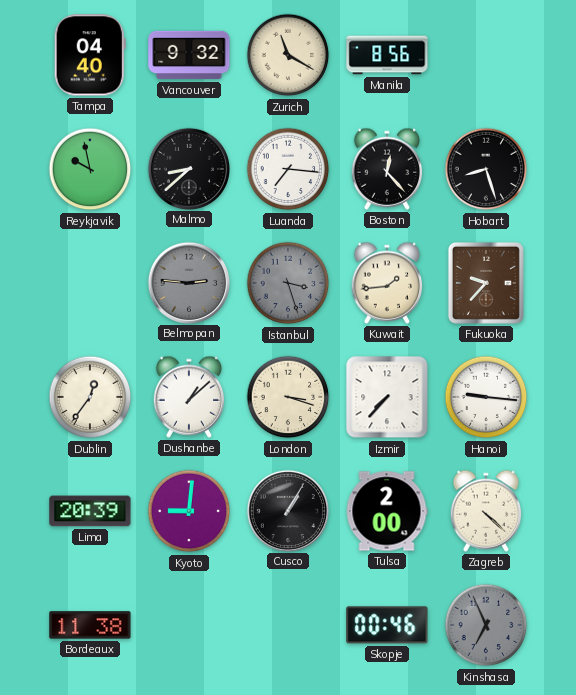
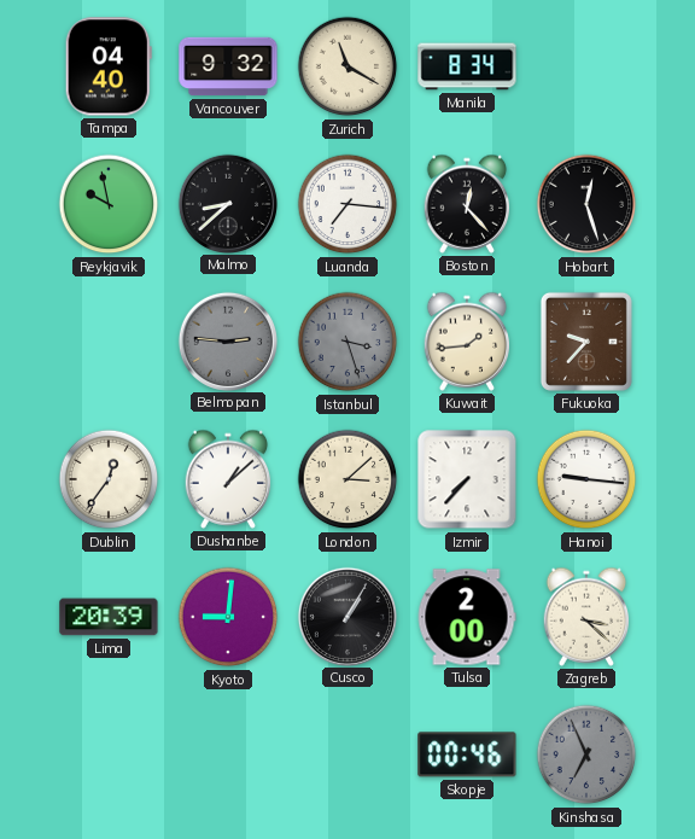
Manila: 8:56 -> 8:34 (467, 66)
Hobart: 8:27 -> 12:27 (586, 204)
London: 3:18 -> 3:08 (347, 479)
Zagreb: 4:22 -> 3:22 (586, 617)
Bordeaux: 11:38 -> none (90, 625)
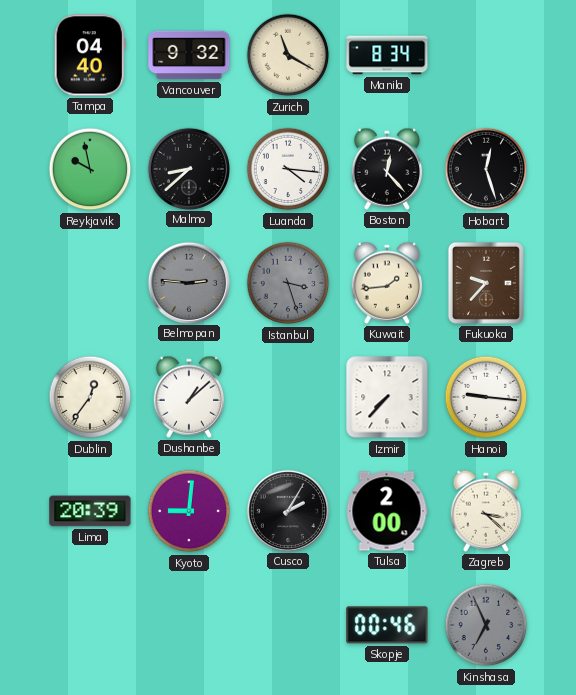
Luanda: 7:16 -> 4:16 (288, 169)
London: 3:08 -> none (347, 479)
Cusco: 1:05 -> 2:05 (287, 510)
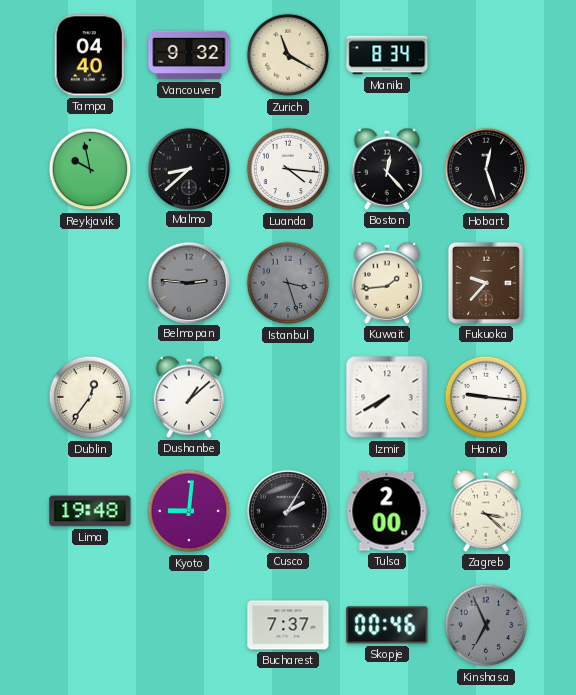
Izmir: 7:37 -> 7:40 (387, 397)
Lima: 20:39 -> 19:48 (90, 511)
Bucharest: none -> 7:37 (288, 625)
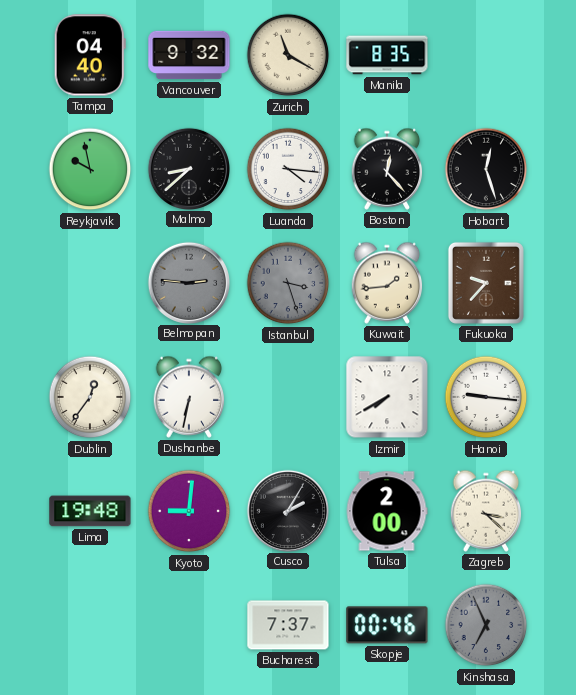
Manila: 8:34 -> 8:35 (387, 55)
Dushanbe: 1:08 -> 6:32 (189, 397)
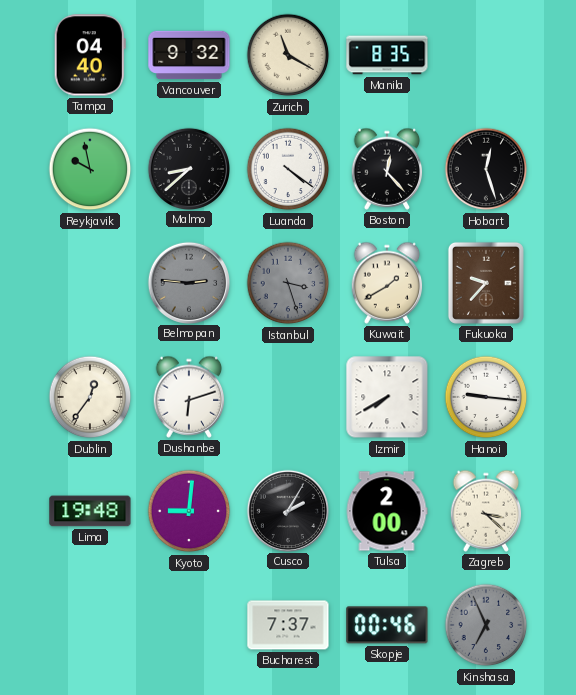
Luanda: 4:16 -> 4:21 (288, 169)
Kuwait: 1:44 -> 1:40 (387, 283)
Dushanbe: 6:32 -> 6:12 (189, 397)
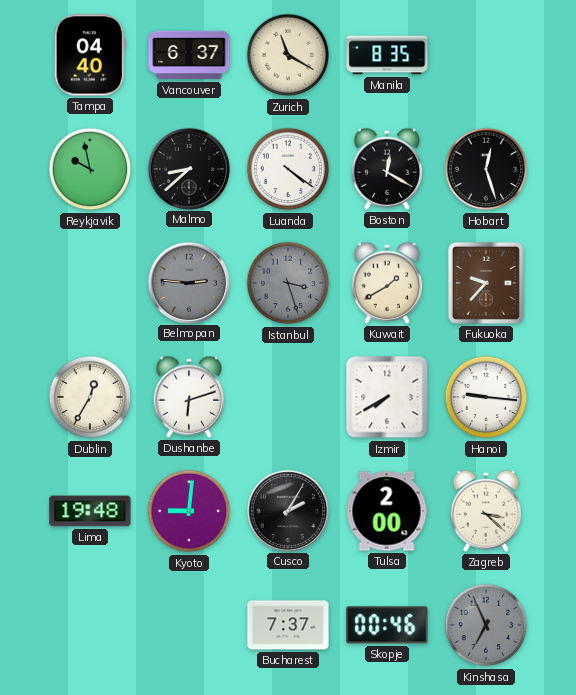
Vancouver: 9:32 -> 6:37 (189, 55)
Boston: 12:23 -> 12:20 (387, 169)
Dublin: 12:36 -> 12:35 (90, 397)
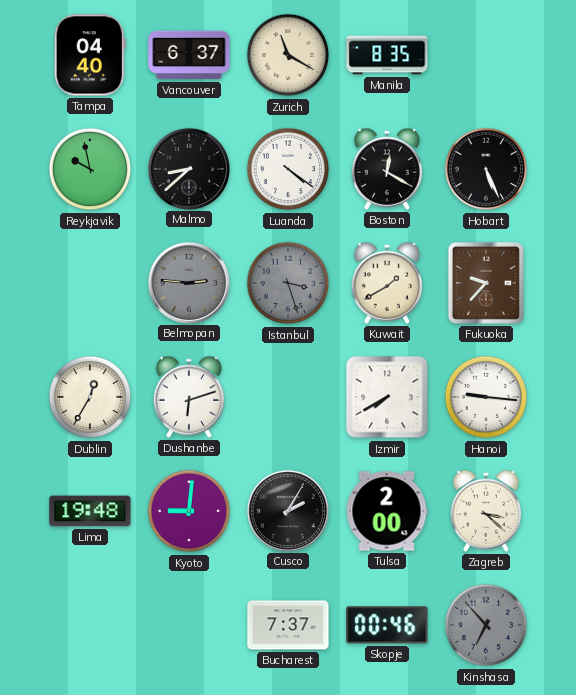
Hobart: 12:27 -> 5:26 (486, 169)
Kinshasa: 6:56 -> 6:53 (486, 625)
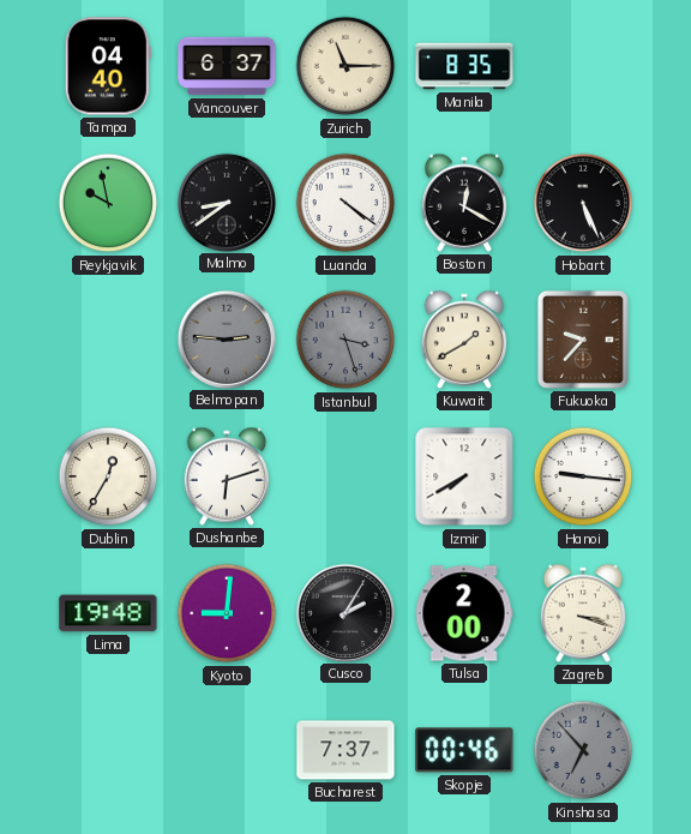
Zurich: 11:20 -> 11:15 (345, 66)
Malmo: 8:38 -> 8:39 (226, 202)
Zagreb: 3:22 -> 3:18 (583, 613)
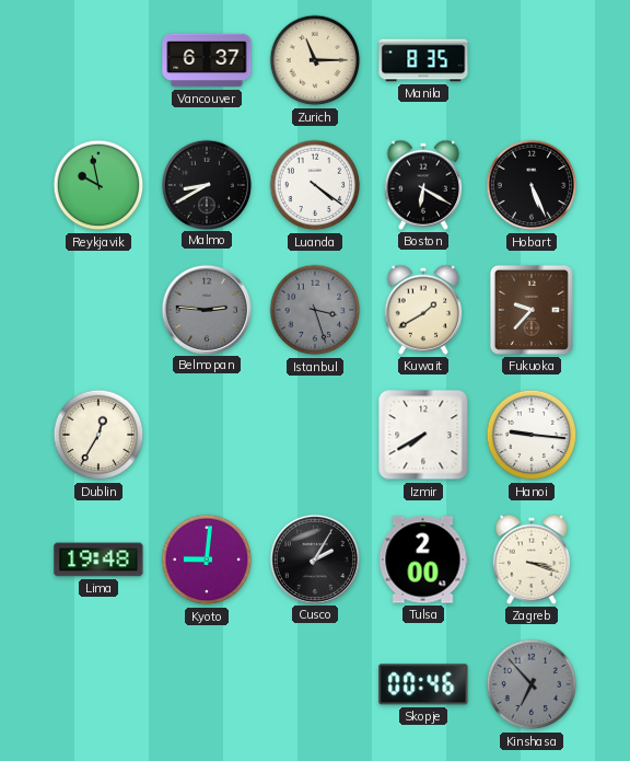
Tampa: 04:40 -> none (108, 66)
Malmo: 8:39 -> 8:40 (206, 184)
Boston: 12:20 -> 6:20 (423, 185)
Dushanbe: 6:12 -> none (227, 476)
Bucharest: 7:37 -> none (345, 750)
